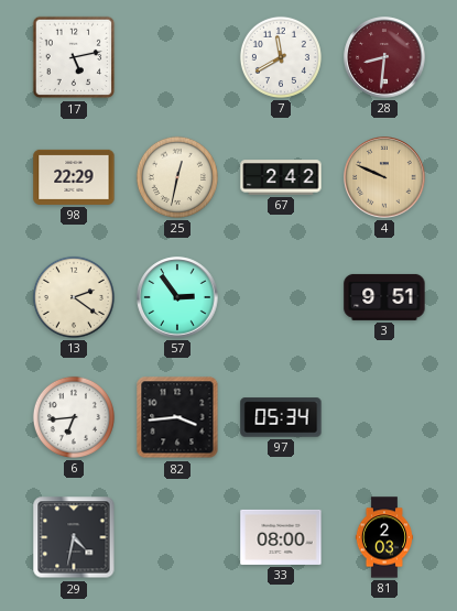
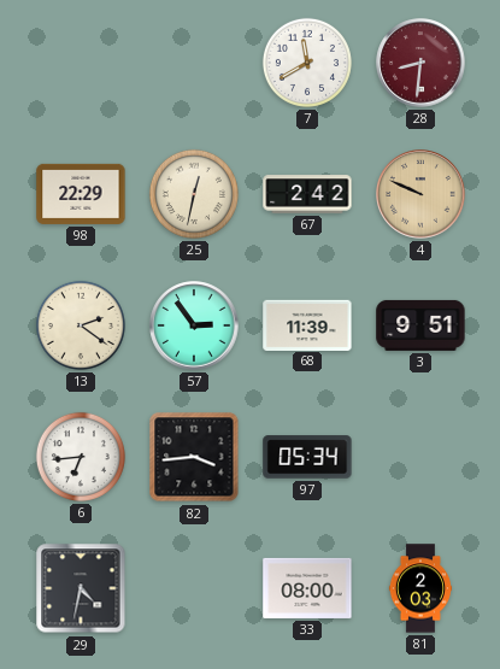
17: 5:13 -> none (74, 57)
68: none -> 11:39 (307, 324)
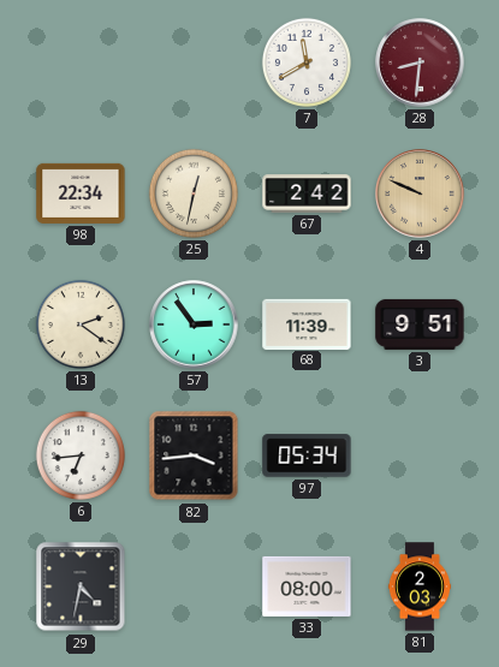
98: 22:29 -> 22:34 (81, 193)
